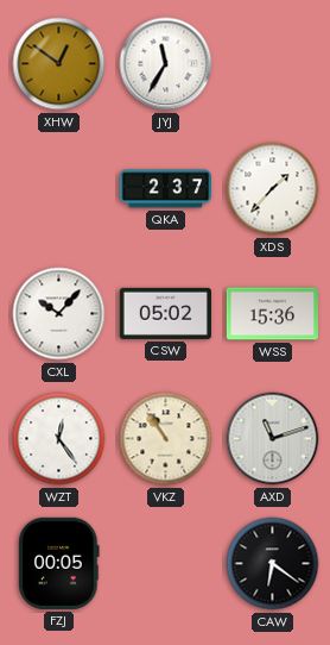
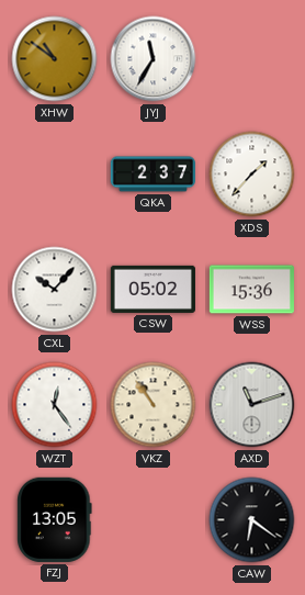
XHW: 12:51 -> 10:51 (55, 59)
FZJ: 00:05 -> 13:05 (55, 519)
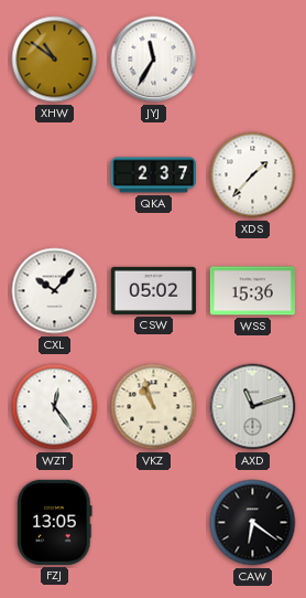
VKZ: 10:54 -> 10:57 (154, 407)
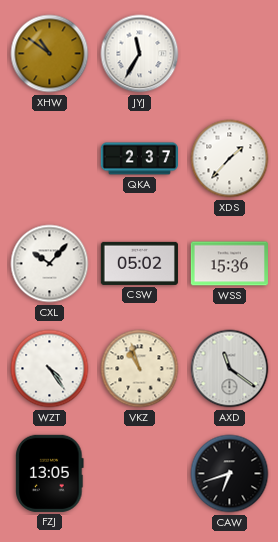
WZT: 12:24 -> 4:24 (50, 369)
AXD: 11:12 -> 11:21 (230, 369)
CAW: 6:21 -> 6:42 (230, 474)
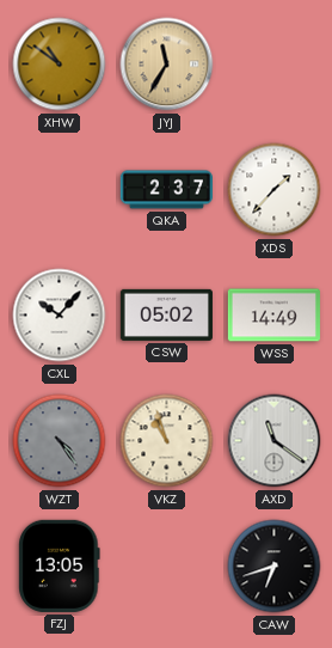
JYJ dial: white -> champagne (167, 65)
WSS: 15:36 -> 14:49 (273, 316)
WZT dial: white -> grey (60, 441)
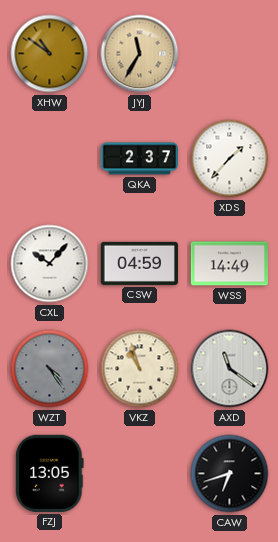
CSW: 05:02 -> 04:59 (139, 263)
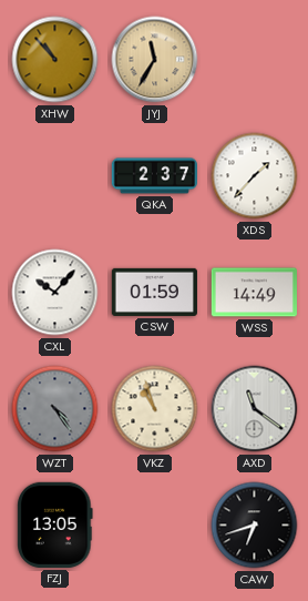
XHW: 10:51 -> 10:53 (55, 60)
CSW: 04:59 -> 01:59 (154, 292)
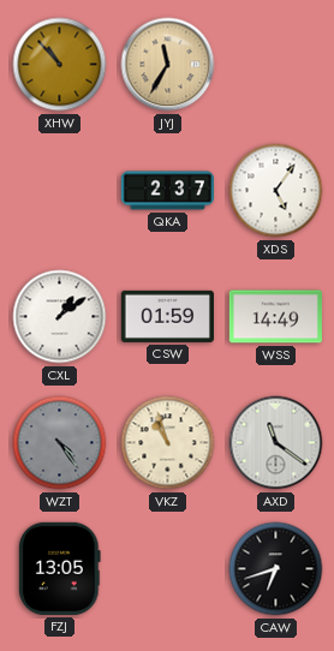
XDS: 1:37 -> 5:06 (276, 191)
CXL: 10:07 -> 1:09 (60, 317)
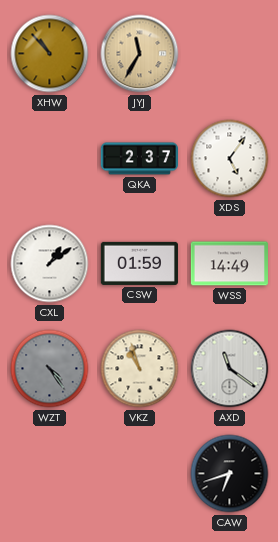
FZJ: 13:05 -> none (60, 568)
